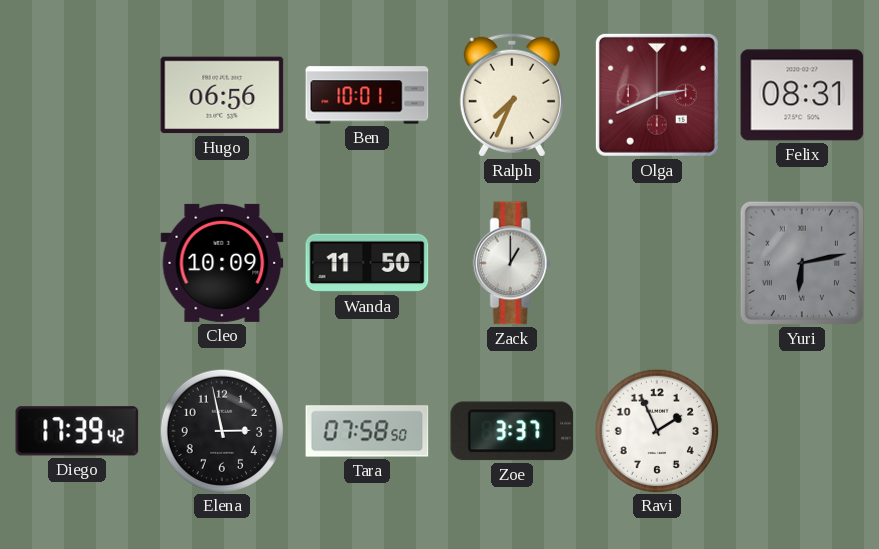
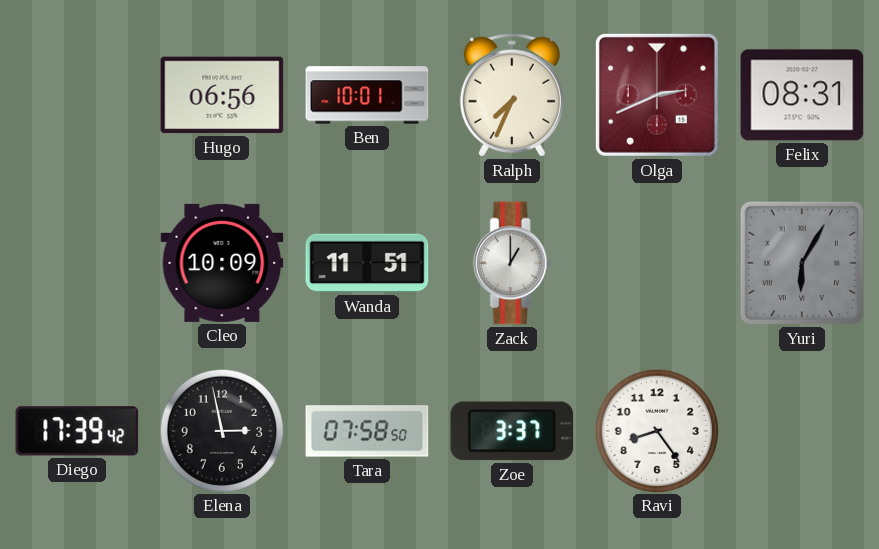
Wanda: 11:50 -> 11:51 (367, 263)
Yuri: 6:13 -> 6:05 (802, 263)
Ravi: 1:56 -> 8:24 (656, 430)
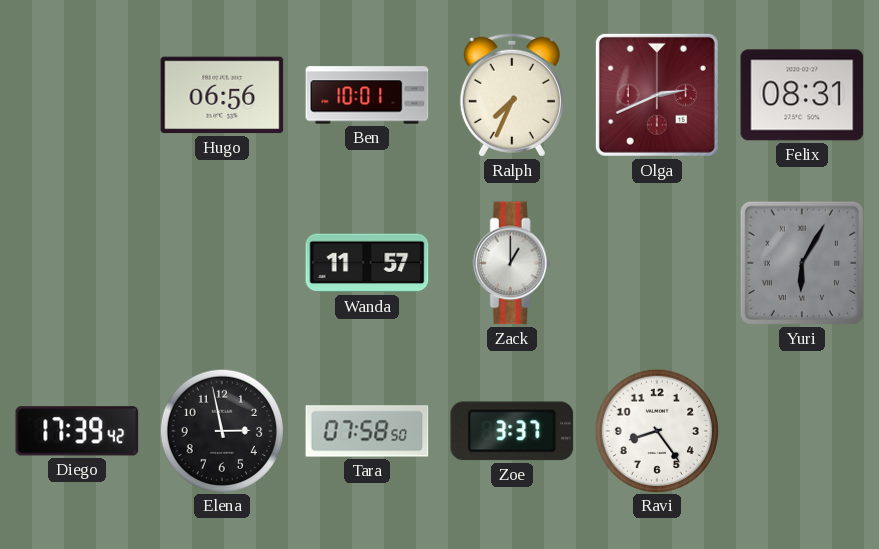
Cleo: 10:09 -> none (222, 263)
Wanda: 11:51 -> 11:57 (367, 263)
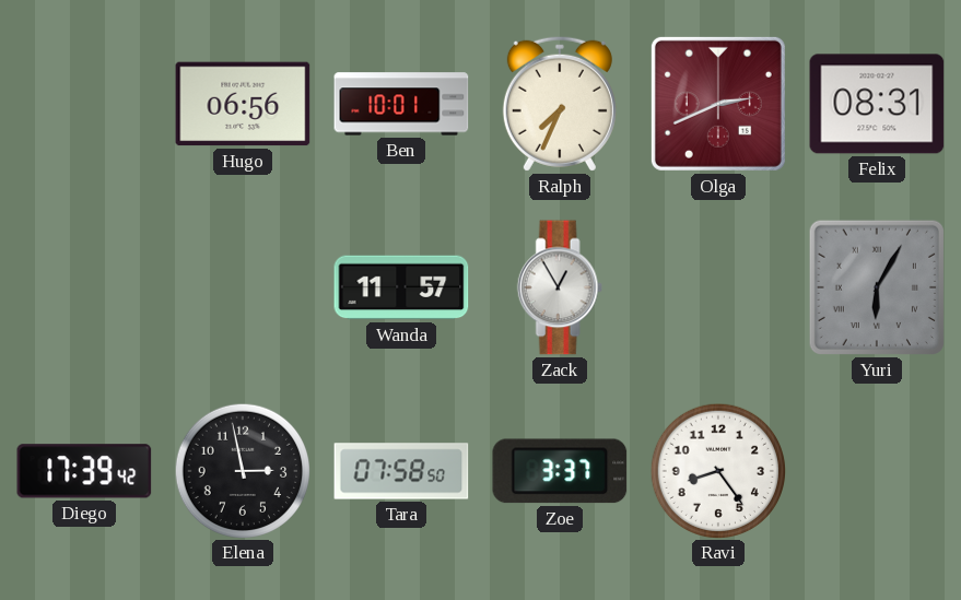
Zack: 1:00 -> 12:55 (560, 287)
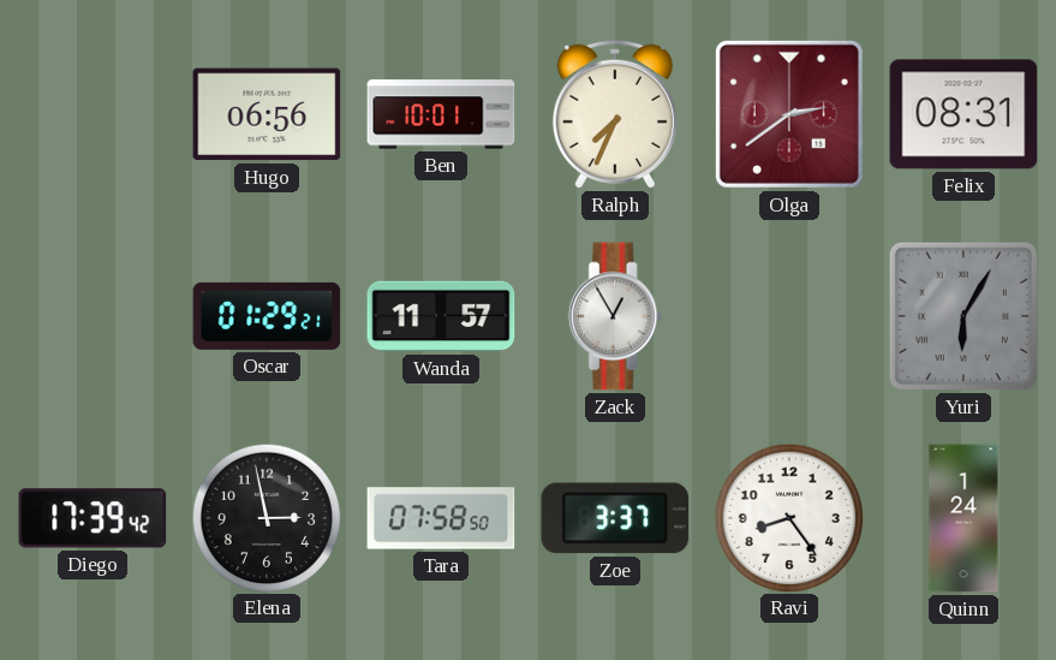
Olga: 2:41 -> 2:39 (789, 114)
Oscar: none -> 01:29 (267, 316)
Quinn: none -> 1:24 (963, 518)
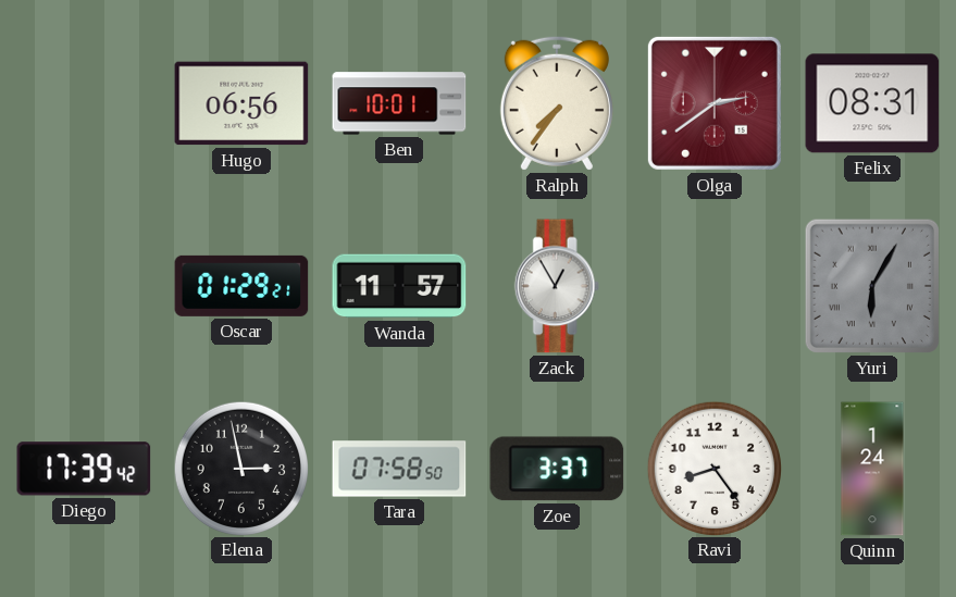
Ralph: 7:34 -> 7:36 (557, 103)
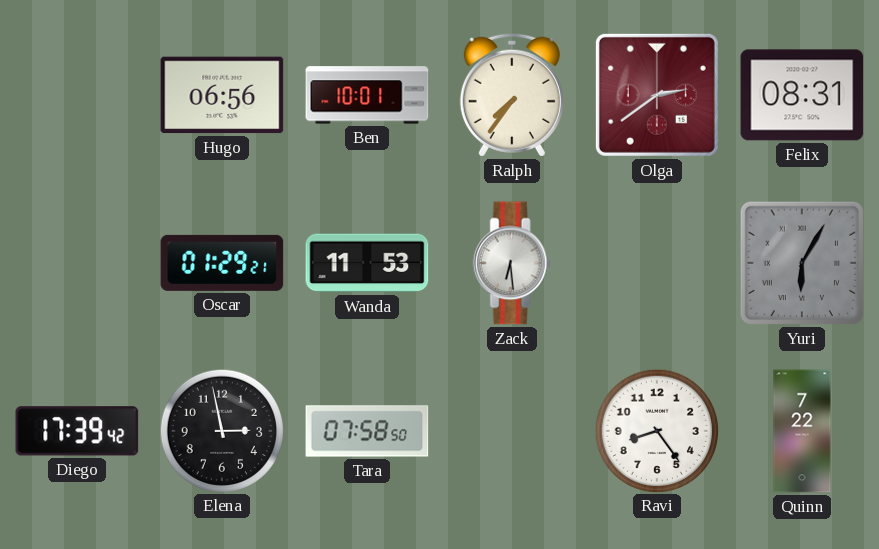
Wanda: 11:57 -> 11:53 (367, 263)
Zack: 12:55 -> 6:29 (512, 263)
Zoe: 3:37 -> none (557, 469)
Quinn: 1:24 -> 7:22 (802, 431)
